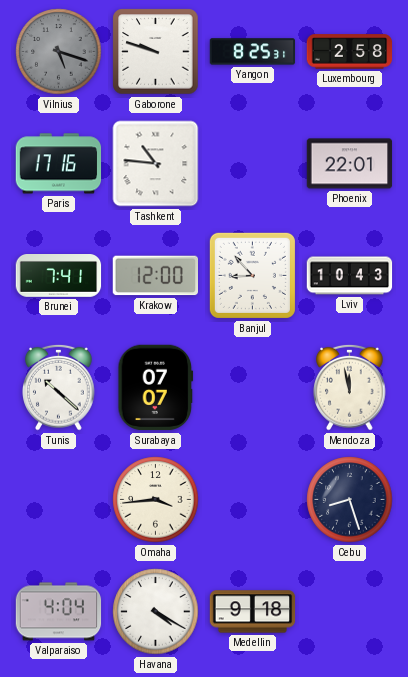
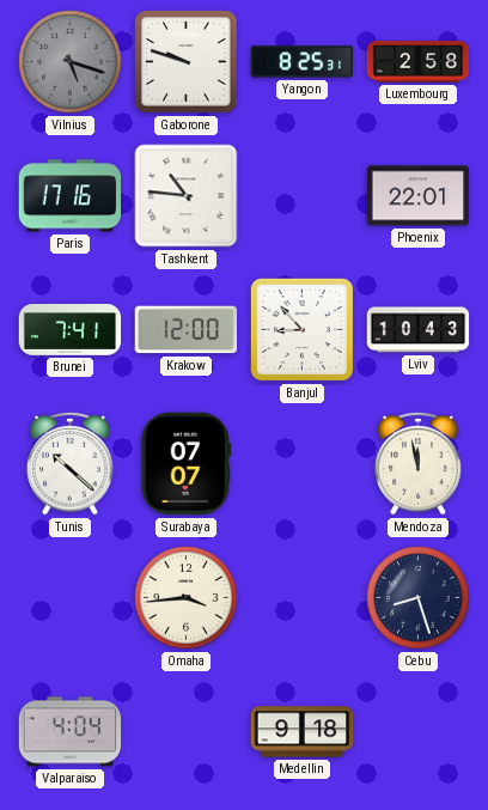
Havana: 4:20 -> none (156, 612)
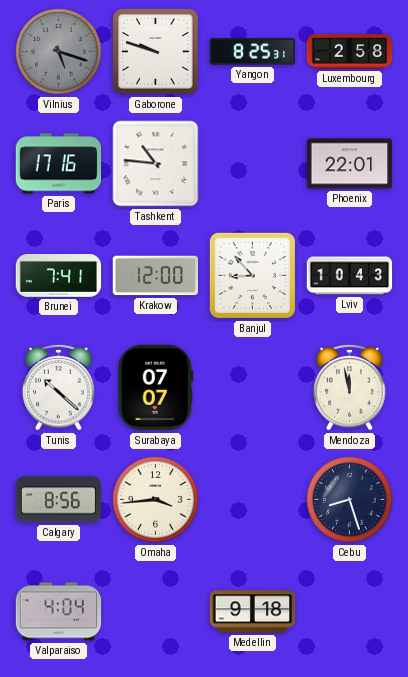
Calgary: none -> 8:56 (59, 500)
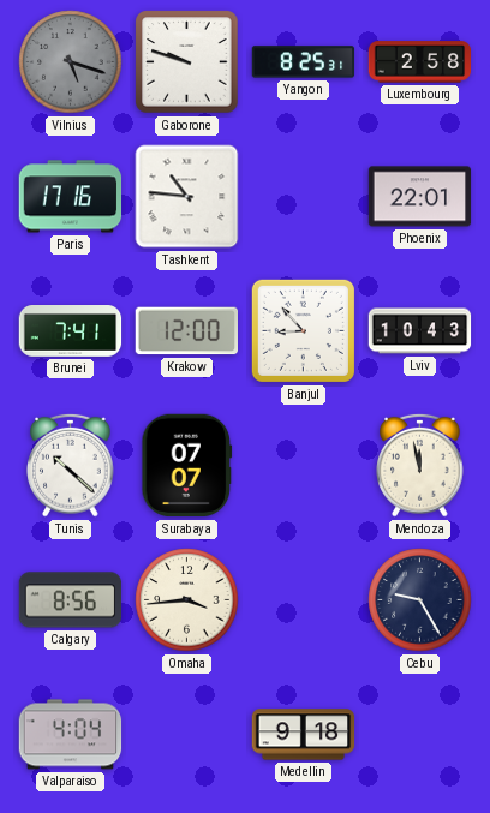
Cebu: 8:27 -> 9:25 (420, 600)
